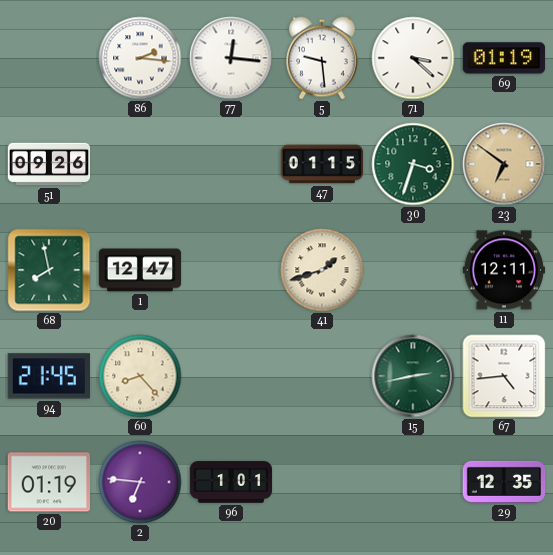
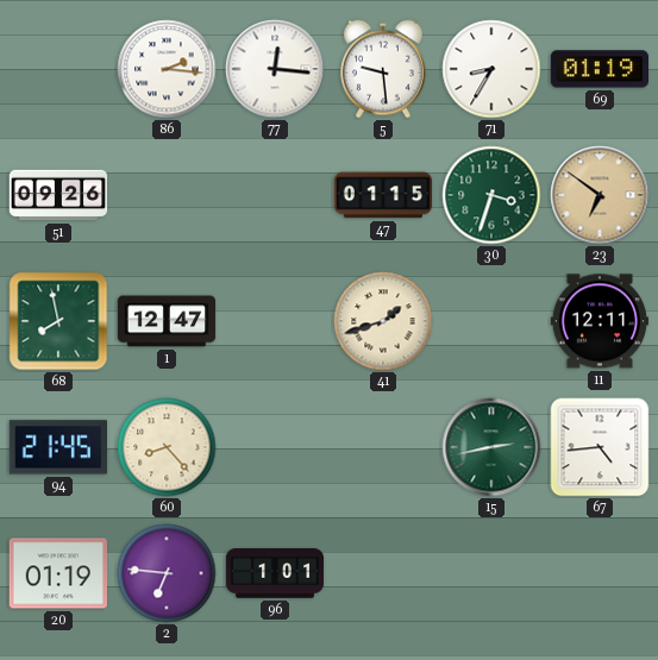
71: 3:22 -> 8:35 (491, 69)
29: 12:35 -> none (504, 482)
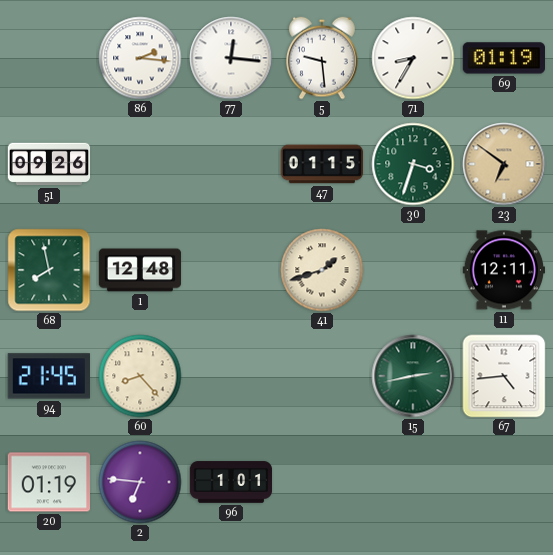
1: 12:47 -> 12:48 (140, 270)
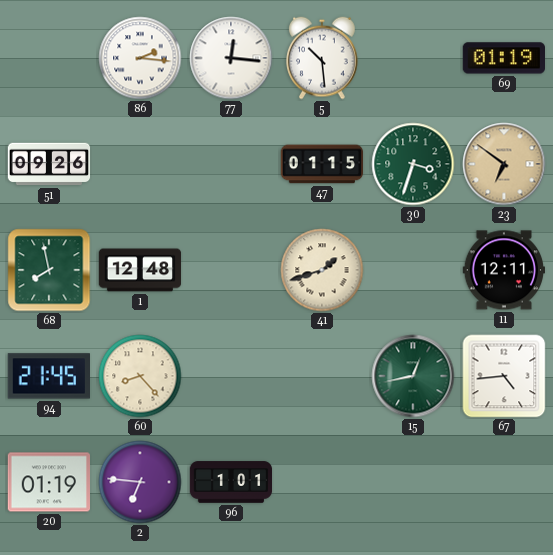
5: 9:29 -> 10:29 (323, 58)
71: 8:35 -> none (413, 58)
15: 2:43 -> 12:43 (413, 376)
